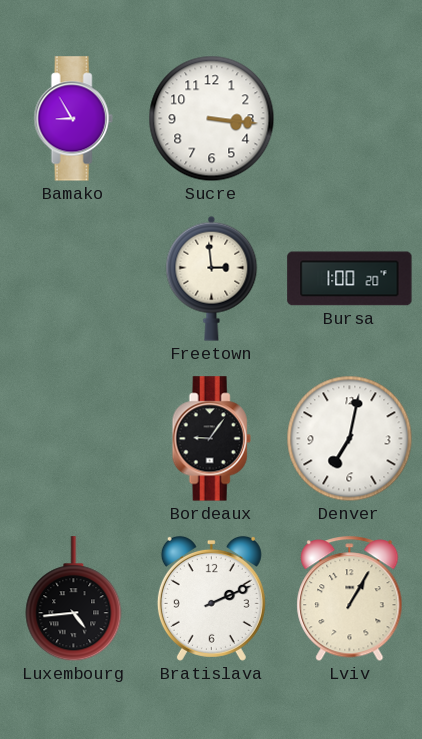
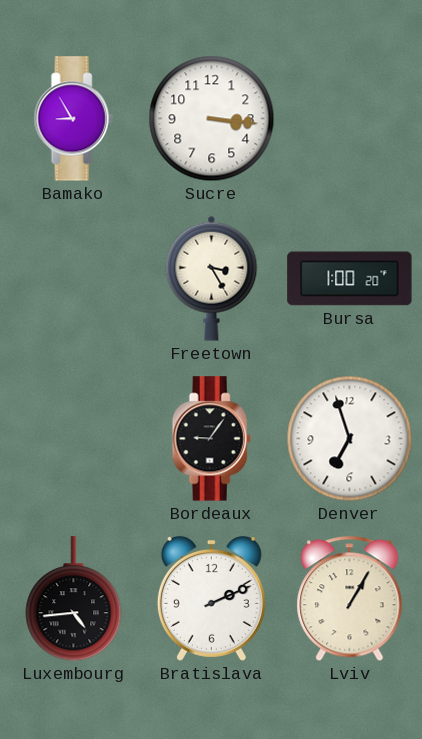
Freetown: 2:59 -> 3:25 (212, 278)
Denver: 7:02 -> 6:57 (350, 439)
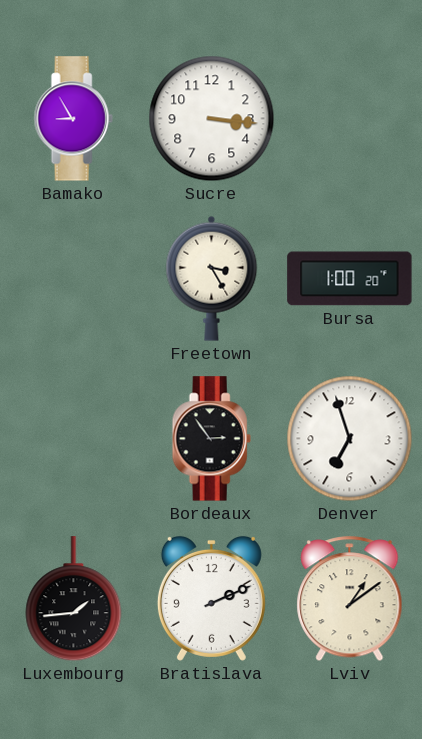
Bordeaux: 9:06 -> 2:54 (211, 439)
Luxembourg: 4:44 -> 1:44 (74, 599)
Lviv: 1:05 -> 1:09 (350, 599)
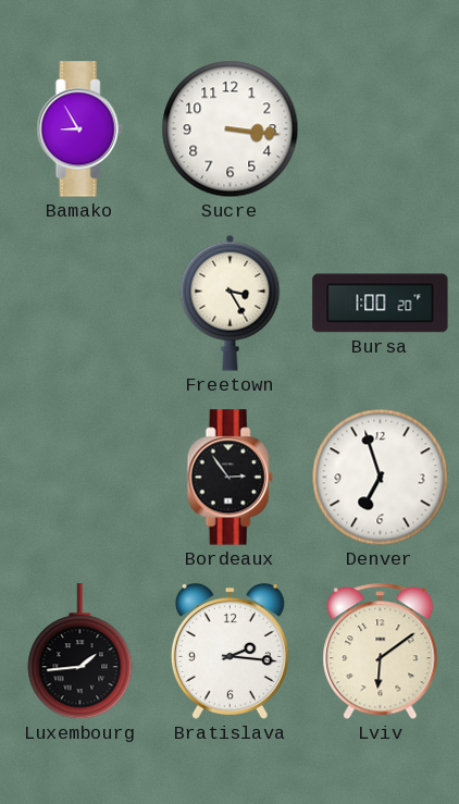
Bratislava: 2:11 -> 2:16 (230, 651)
Lviv: 1:09 -> 6:09 (381, 652)
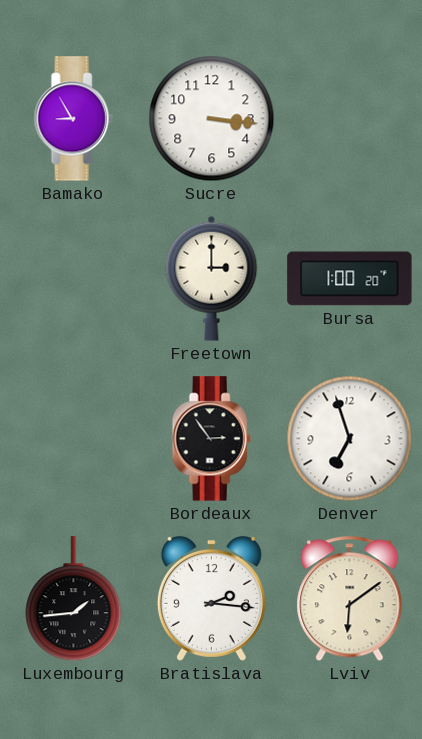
Freetown: 3:25 -> 3:00 (212, 278)
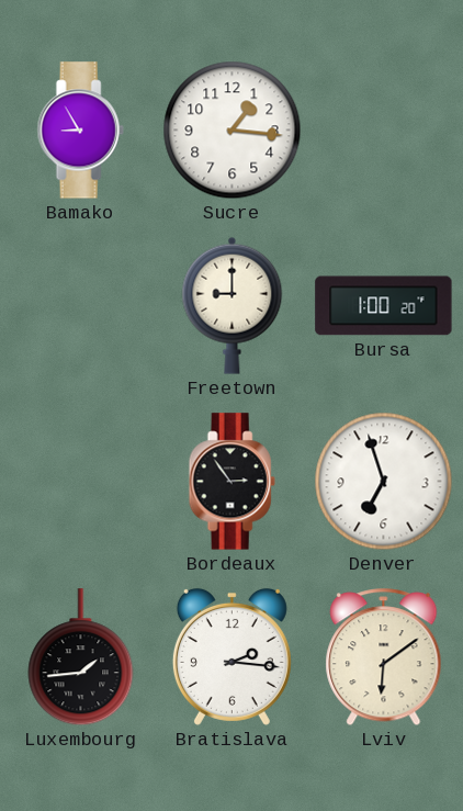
Sucre: 3:16 -> 1:16 (233, 131)
Freetown: 3:00 -> 9:00 (233, 305)
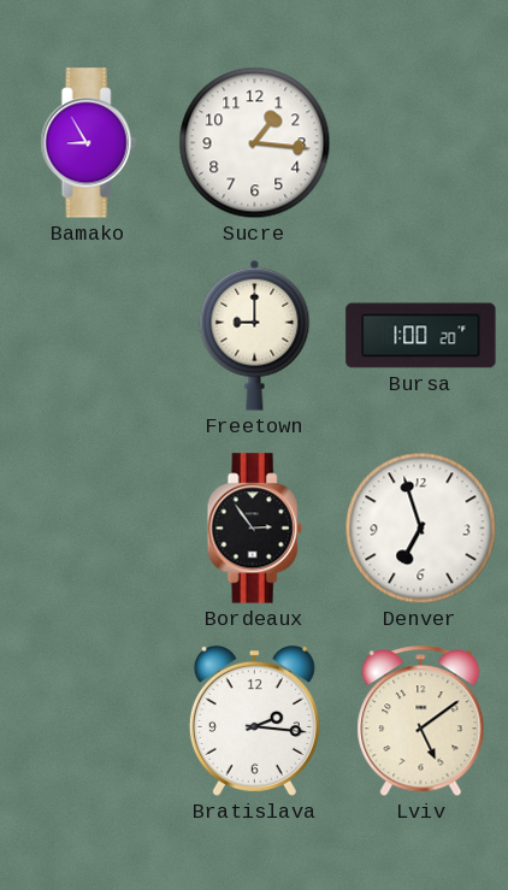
Luxembourg: 1:44 -> none (81, 657)
Lviv: 6:09 -> 5:09 (421, 721)
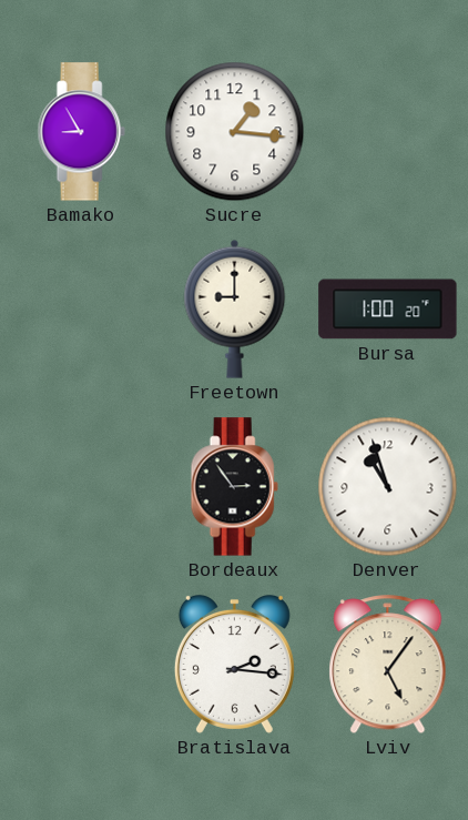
Denver: 6:57 -> 10:57 (388, 487)
Lviv: 5:09 -> 5:06 (388, 665)
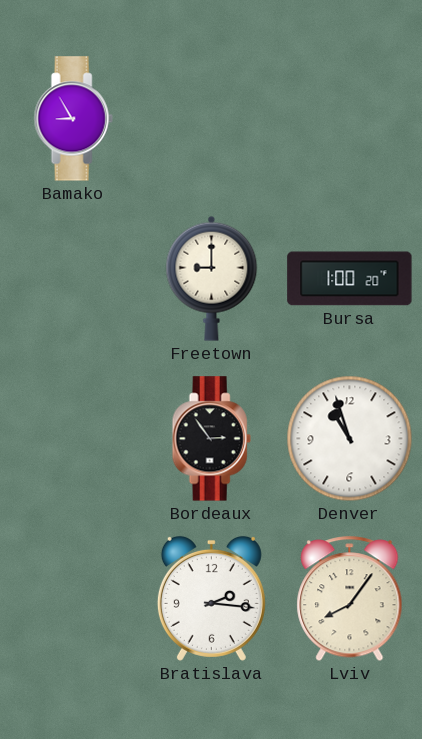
Sucre: 1:16 -> none (235, 132)
Lviv: 5:06 -> 8:06 (350, 599)
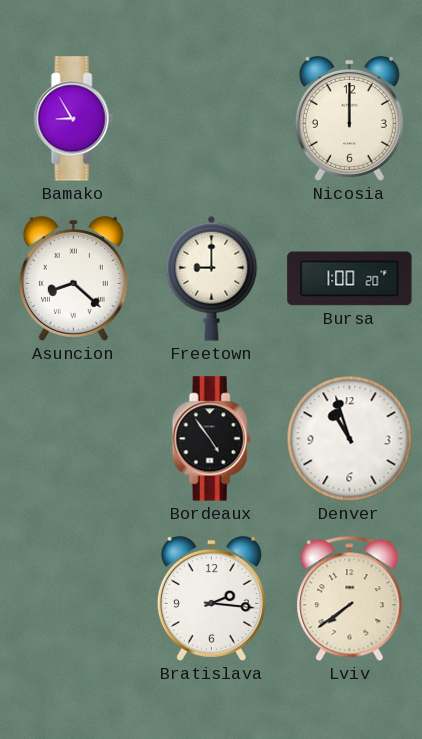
Nicosia: none -> 12:00 (349, 118)
Asuncion: none -> 8:22 (73, 278)
Bordeaux: 2:54 -> 4:54 (211, 439)
Lviv: 8:06 -> 7:39 (350, 599)
